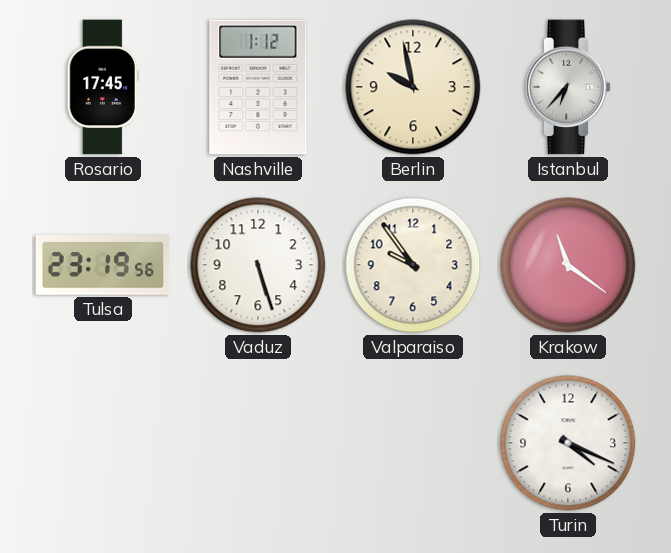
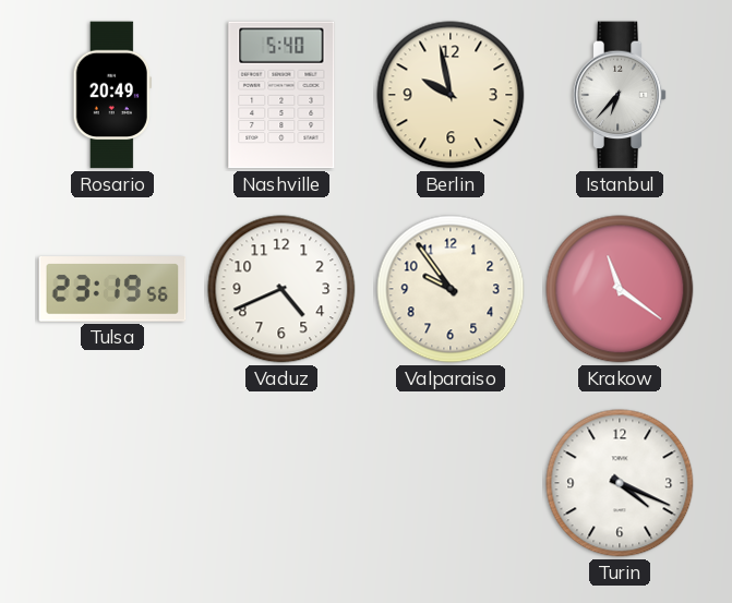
Rosario: 17:45 -> 20:49 (112, 95)
Nashville: 1:12 -> 5:40 (281, 95)
Vaduz: 5:27 -> 4:41 (281, 289)
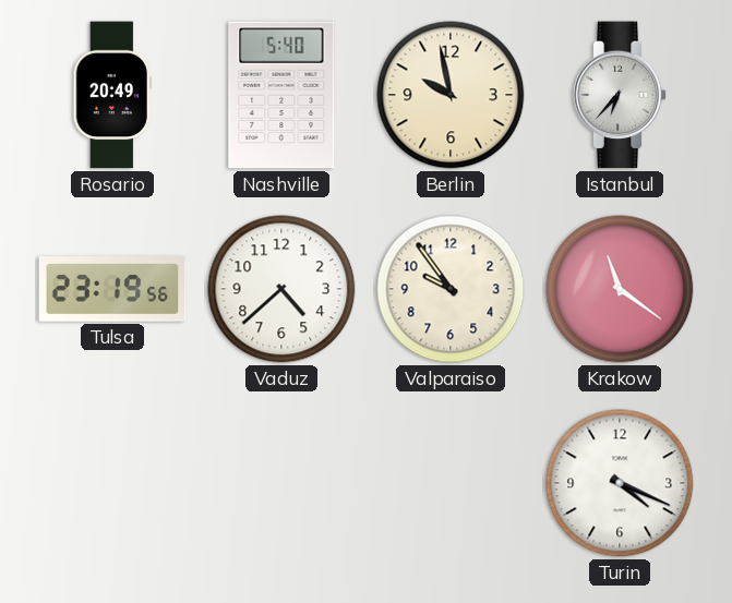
Vaduz: 4:41 -> 4:38 (281, 289)
